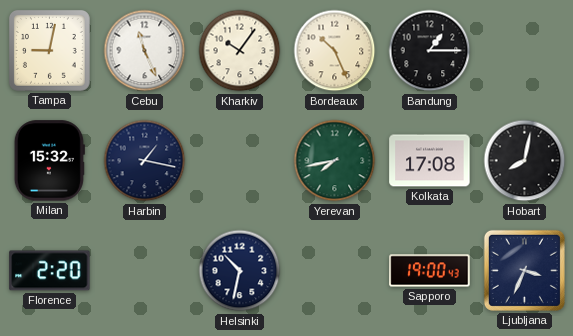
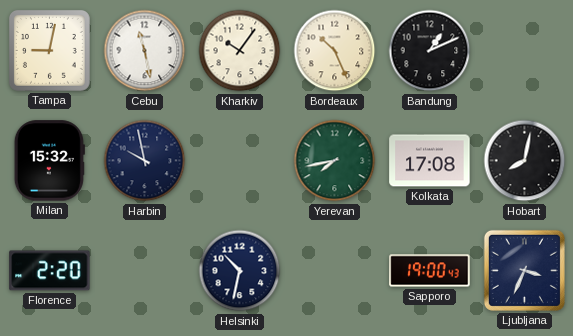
Cebu: 11:26 -> 11:28 (145, 51)
Bandung: 1:15 -> 1:11 (430, 51)
Harbin: 1:17 -> 9:58 (145, 161)
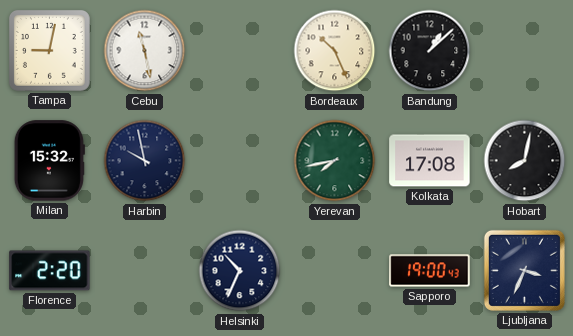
Kharkiv: 10:06 -> none (240, 51)
Bandung: 1:11 -> 1:08 (430, 51)
Helsinki: 10:32 -> 10:34 (240, 271)
